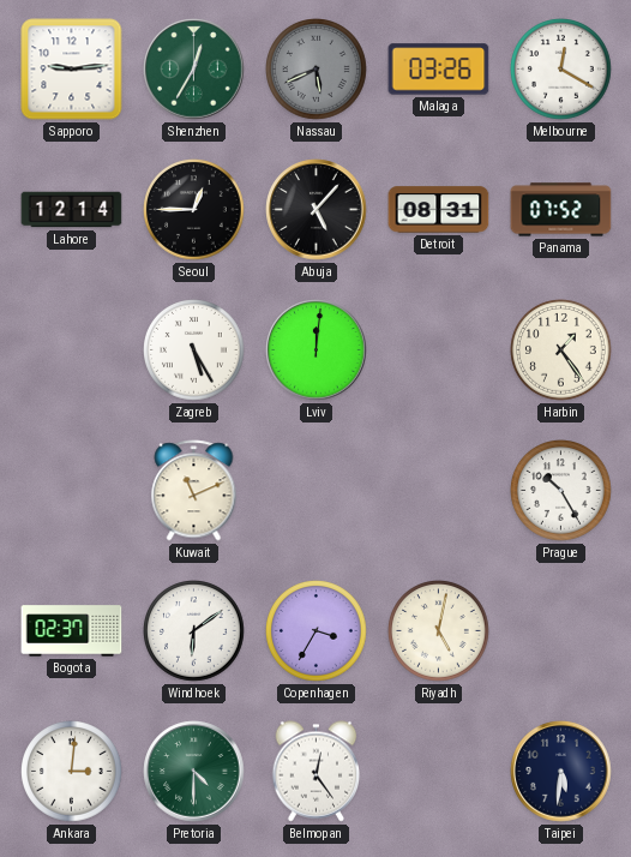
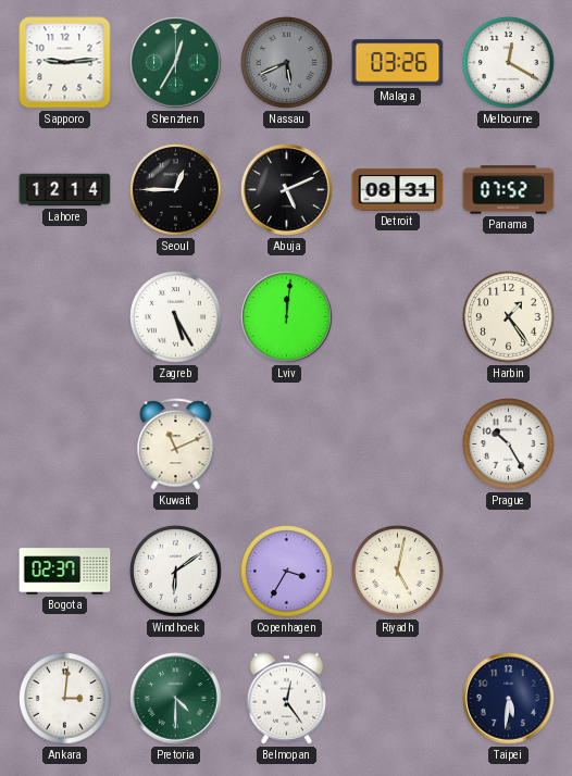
Abuja: 5:07 -> 5:11 (287, 190)
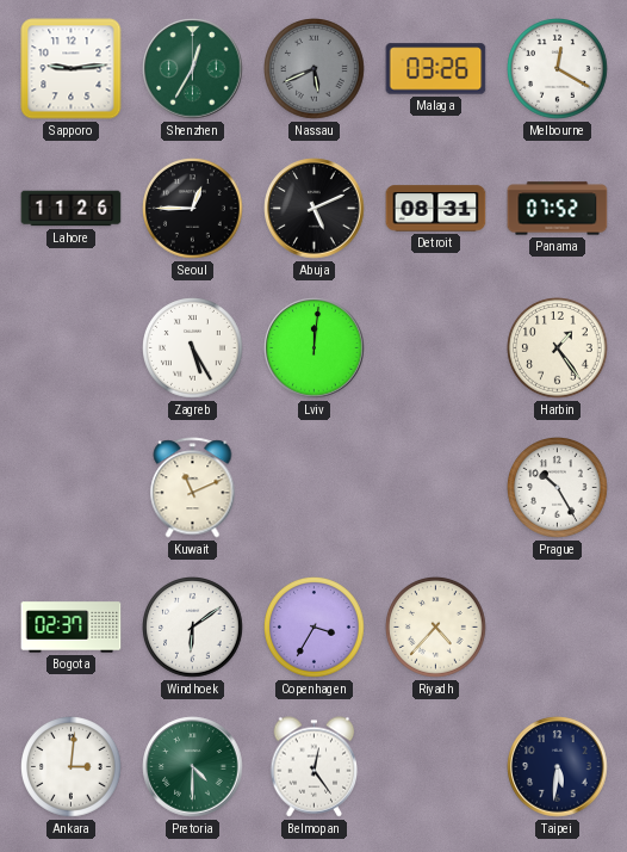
Lahore: 12:14 -> 11:26 (72, 209)
Riyadh: 5:02 -> 4:37 (436, 628)
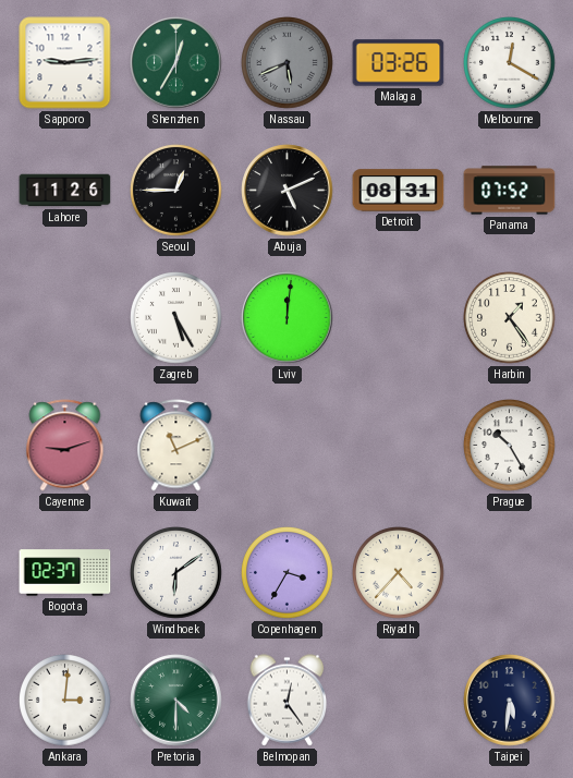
Cayenne: none -> 9:12 (65, 446)
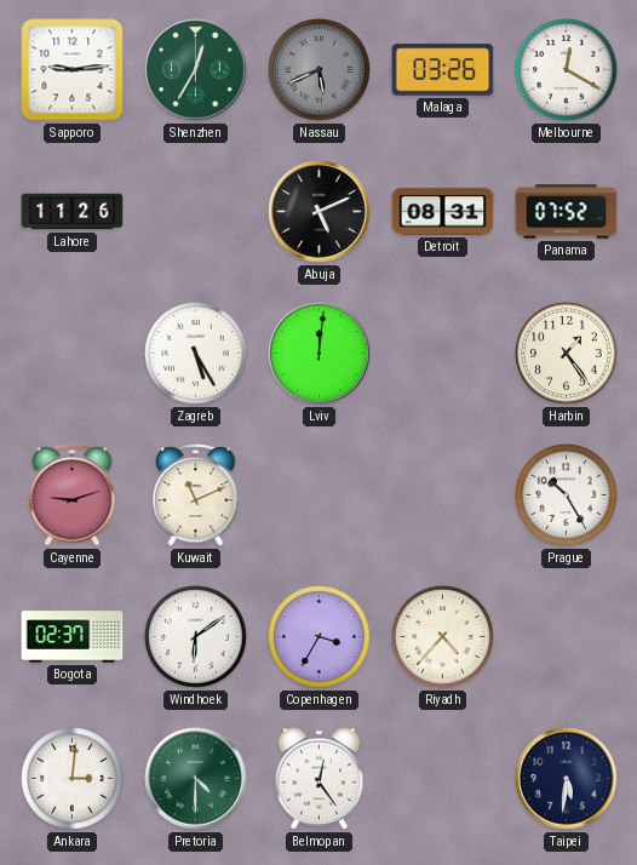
Seoul: 12:45 -> none (176, 191)
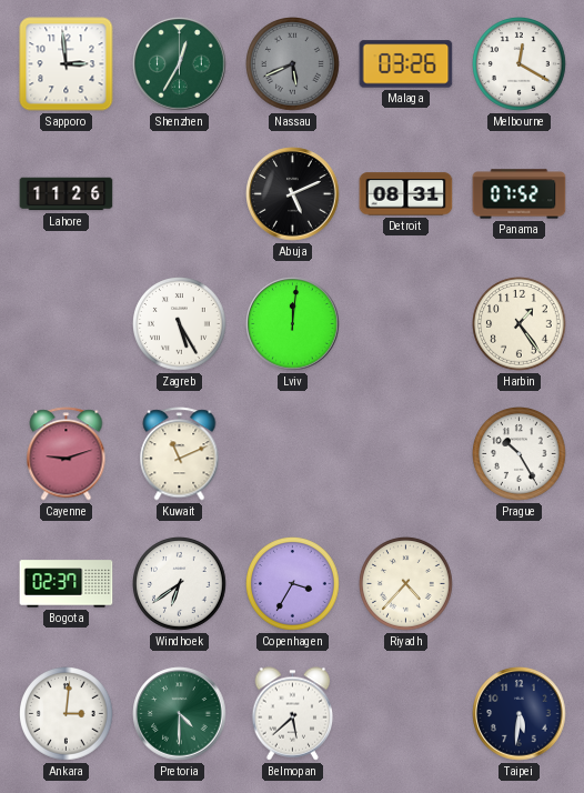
Sapporo: 9:14 -> 2:59 (67, 64)
Windhoek: 6:09 -> 6:39 (180, 584)
Belmopan: 12:24 -> 5:38 (293, 714)
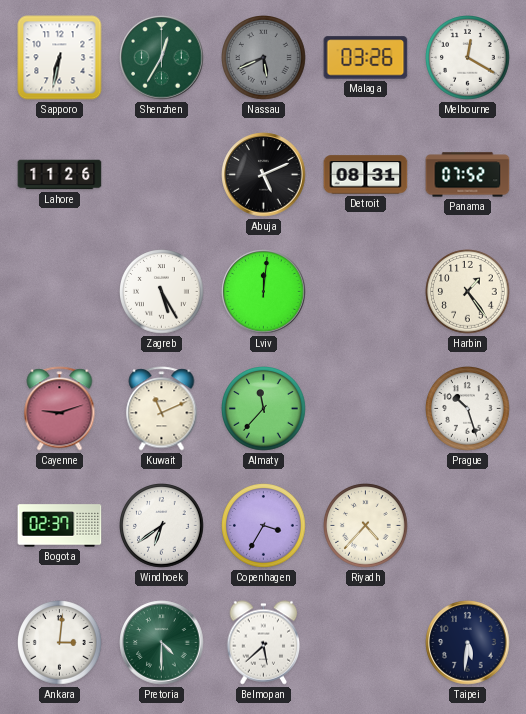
Sapporo: 2:59 -> 6:32 (60, 58)
Almaty: none -> 11:37 (264, 409)
Prague: 10:25 -> 10:27 (468, 409)
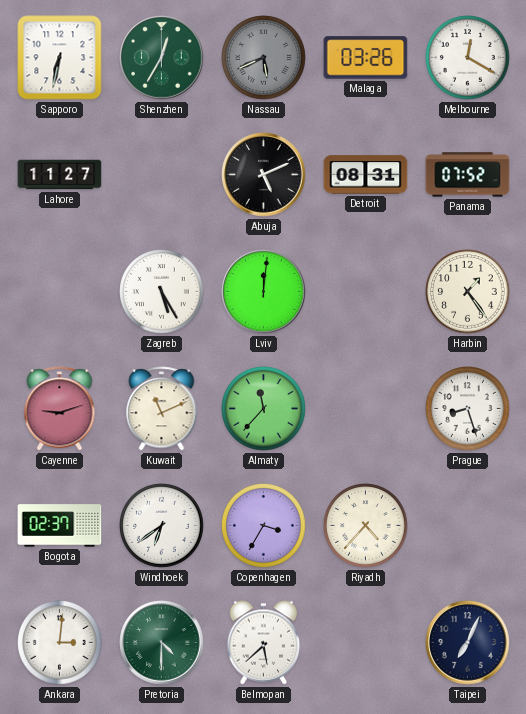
Lahore: 11:26 -> 11:27 (60, 175)
Prague: 10:27 -> 8:27 (468, 409)
Taipei: 5:31 -> 7:04 (468, 643)
